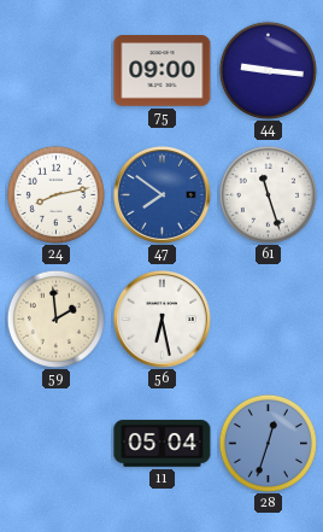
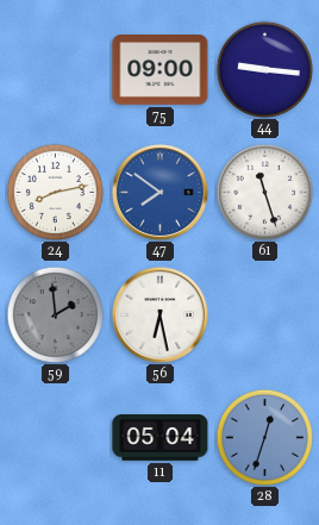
59 dial: cream -> grey (55, 314)
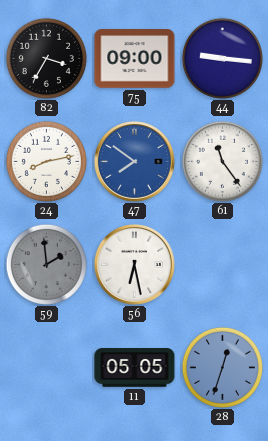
82: none -> 3:35 (46, 58)
61: 11:27 -> 11:24 (222, 161)
11: 05:04 -> 05:05 (135, 368)
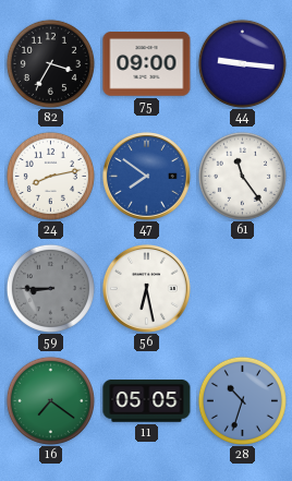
59: 1:59 -> 8:45 (50, 288)
16: none -> 7:21 (50, 400)
28: 12:33 -> 10:33 (242, 400)
